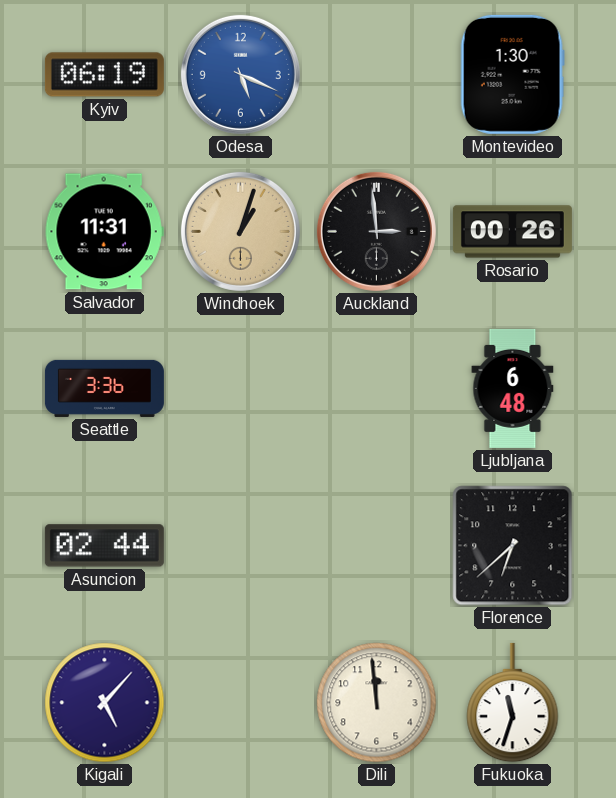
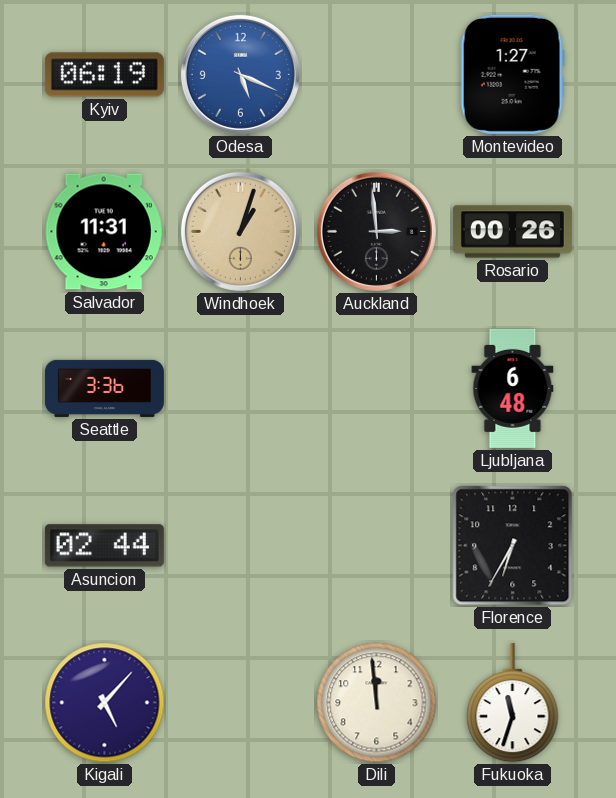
Montevideo: 1:30 -> 1:27 (512, 74)
Florence: 6:38 -> 6:35 (513, 546)
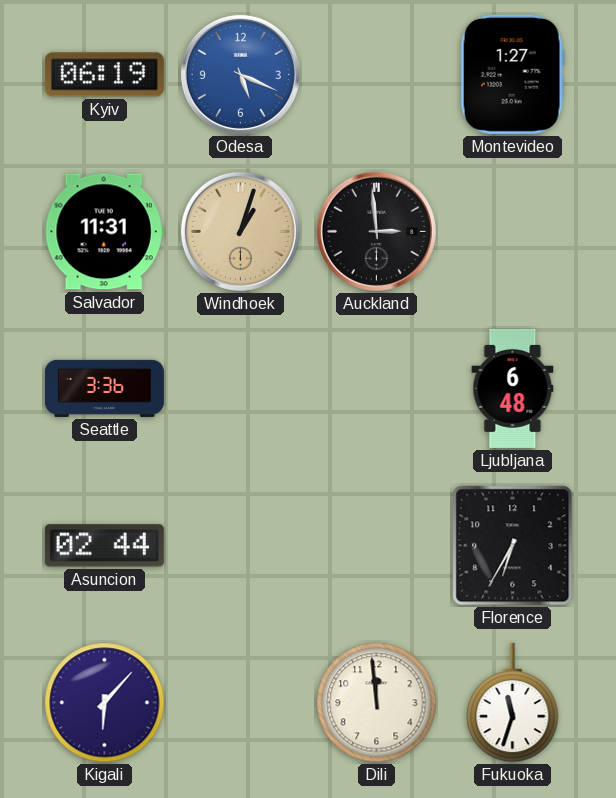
Rosario: 00:26 -> none (512, 232)
Kigali: 5:07 -> 6:07 (105, 703)
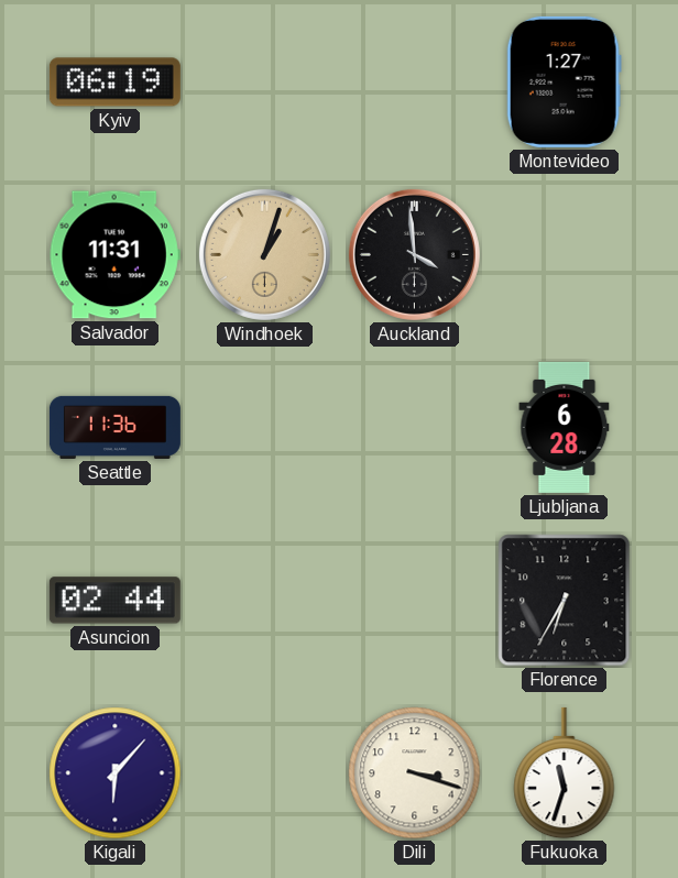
Odesa: 5:19 -> none (240, 74)
Auckland: 2:59 -> 3:59 (414, 254)
Seattle: 3:36 -> 11:36 (114, 427)
Ljubljana: 6:48 -> 6:28 (565, 427)
Dili: 11:59 -> 3:18 (415, 773)
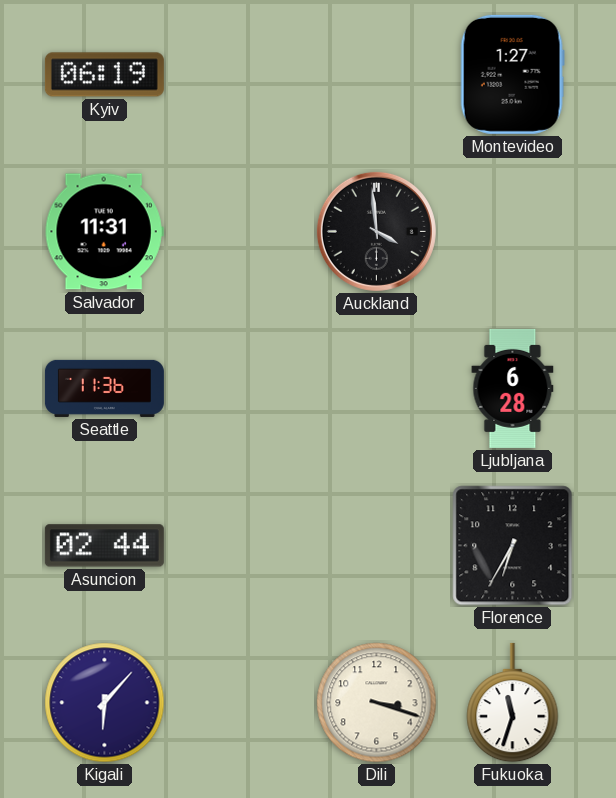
Windhoek: 1:03 -> none (264, 254)
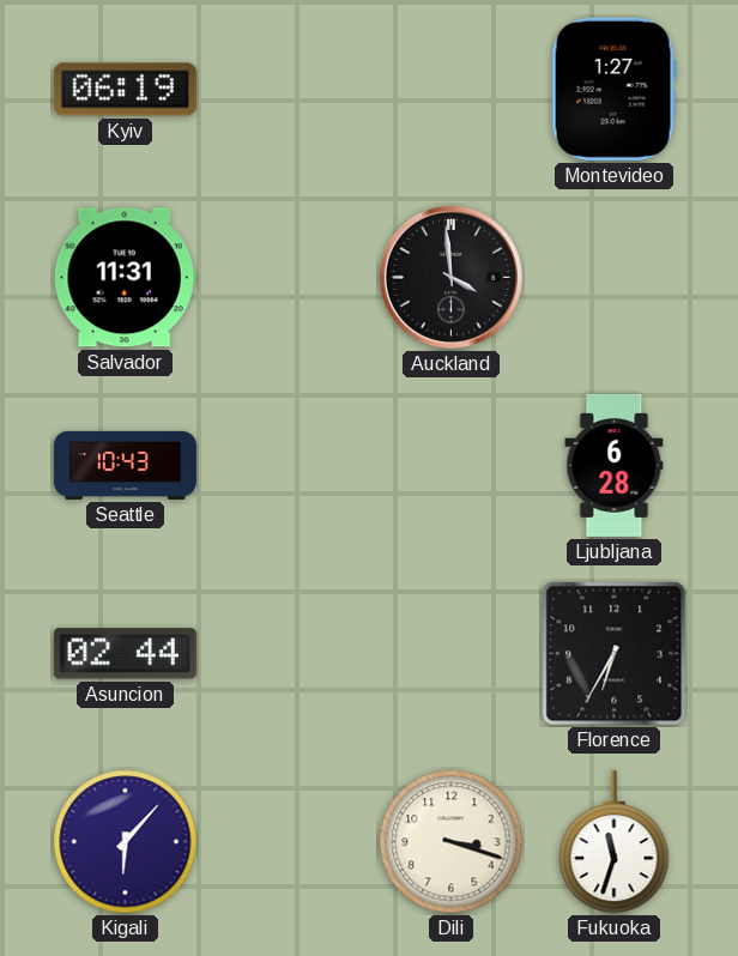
Seattle: 11:36 -> 10:43 (125, 465)
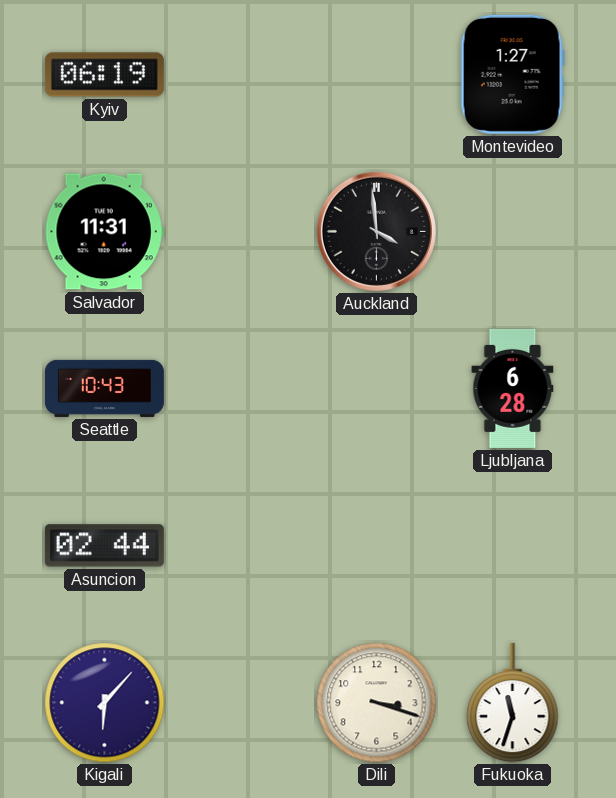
Florence: 6:35 -> none (615, 654)
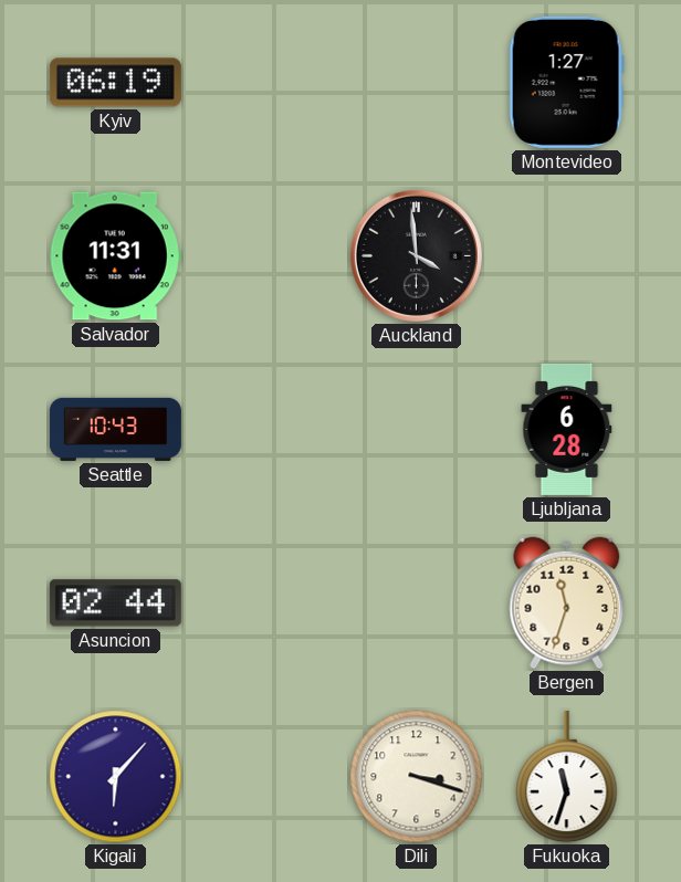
Bergen: none -> 11:33 (567, 603)
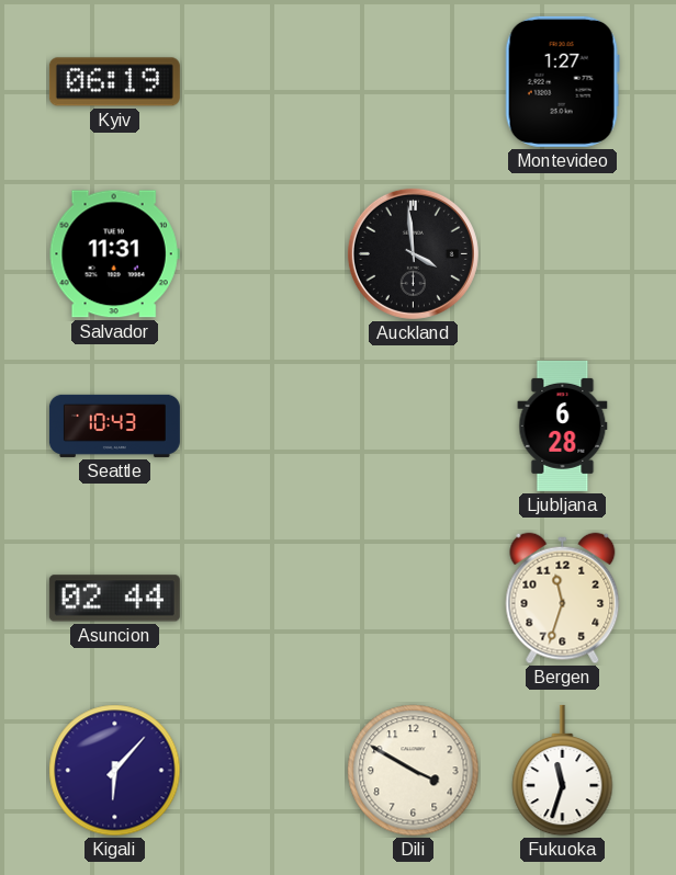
Dili: 3:18 -> 3:50 (414, 771)
